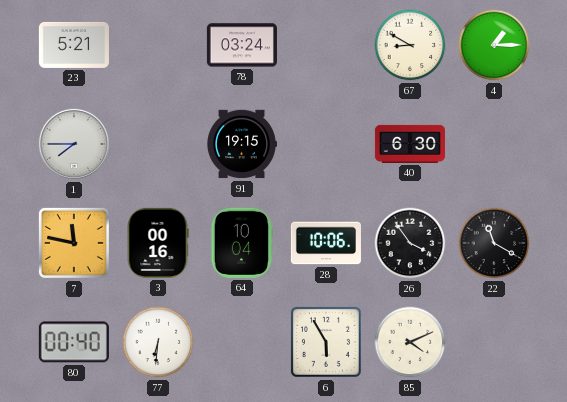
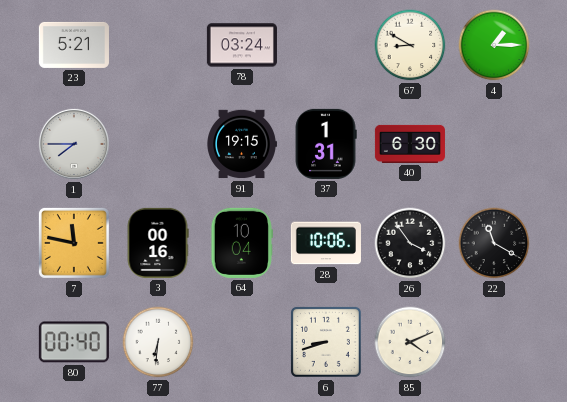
37: none -> 1:31 (326, 144)
6: 5:55 -> 8:42 (326, 342)
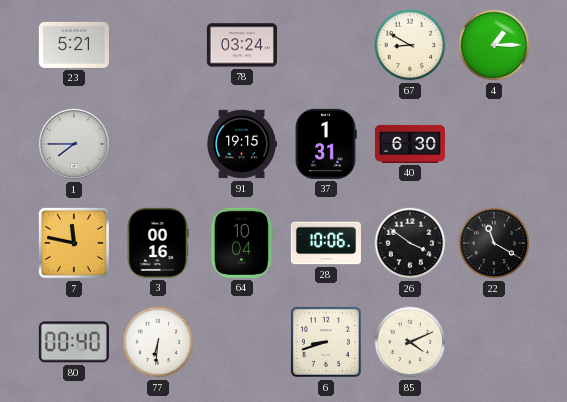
26: 3:54 -> 3:51 (410, 243)
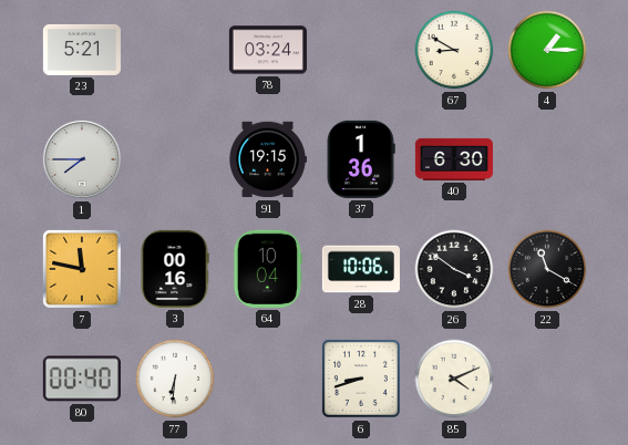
37: 1:31 -> 1:36 (361, 159)
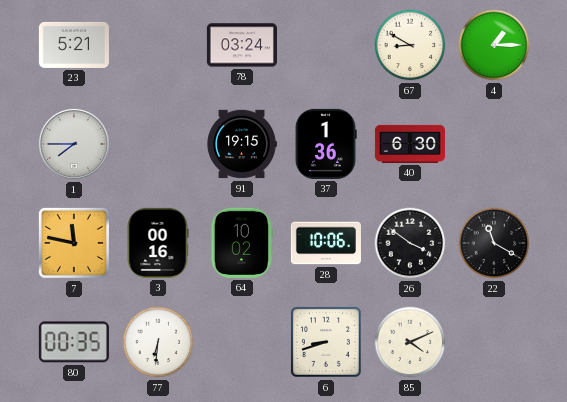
64: 10:04 -> 10:02 (242, 243)
80: 00:40 -> 00:35 (74, 342)
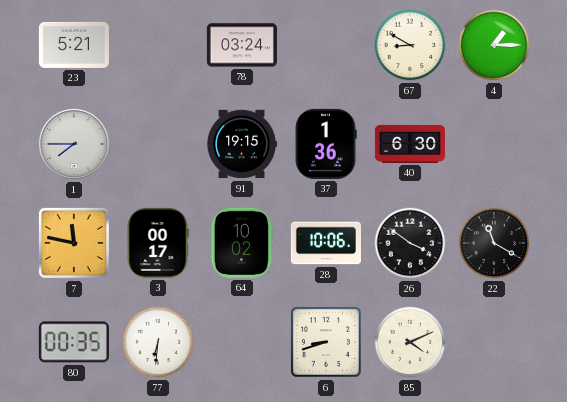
3: 00:16 -> 00:17 (158, 243)
